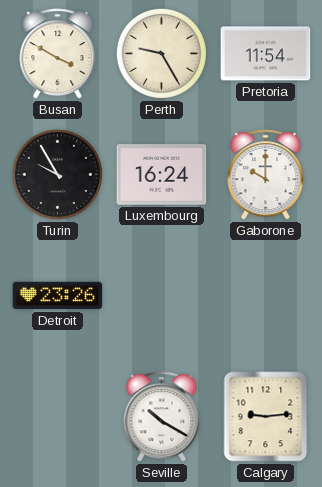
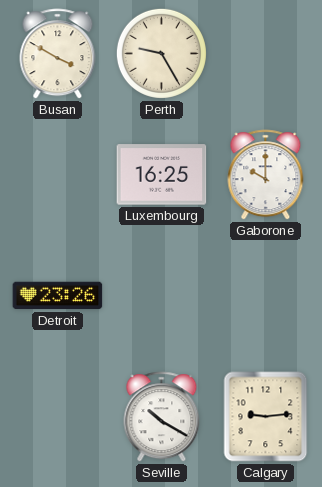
Pretoria: 11:54 -> none (266, 54)
Turin: 9:55 -> none (57, 174)
Luxembourg: 16:24 -> 16:25 (162, 175)
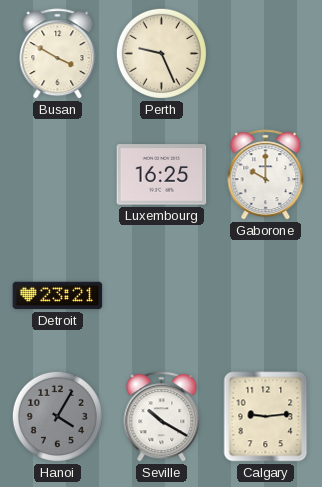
Perth: 9:25 -> 9:26 (161, 53)
Detroit: 23:26 -> 23:21 (58, 296)
Hanoi: none -> 4:05 (57, 416)
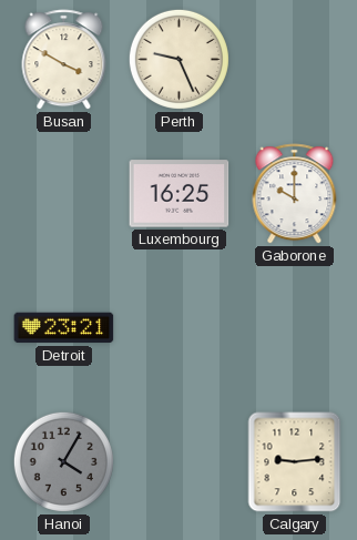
Seville: 10:20 -> none (162, 417)
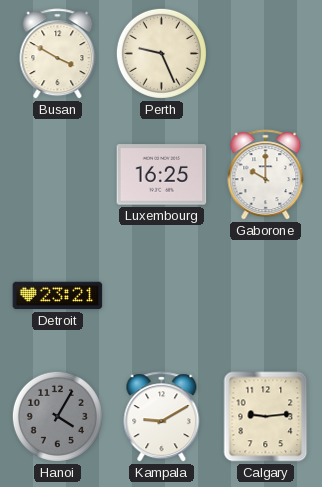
Kampala: none -> 9:10 (162, 417)
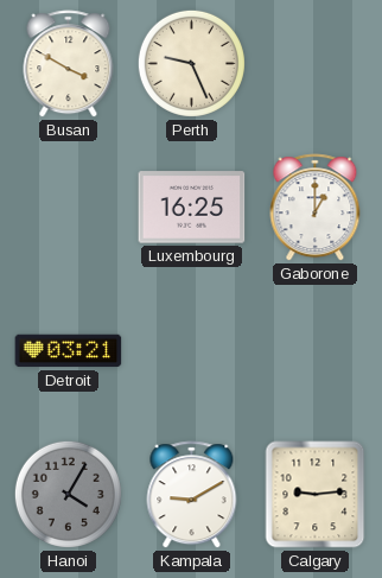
Gaborone: 10:00 -> 1:00 (316, 208)
Detroit: 23:21 -> 03:21 (69, 351)
